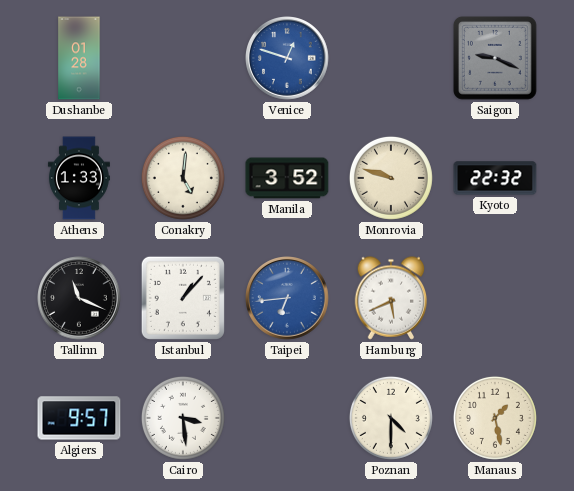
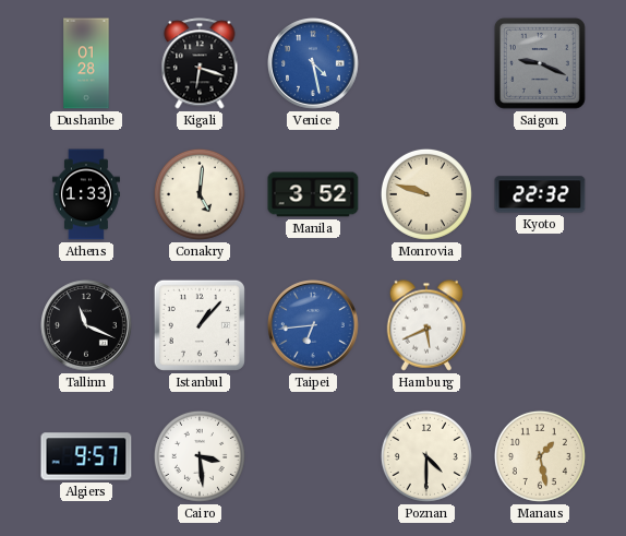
Kigali: none -> 6:18 (200, 63)
Venice: 12:48 -> 4:28 (314, 64)
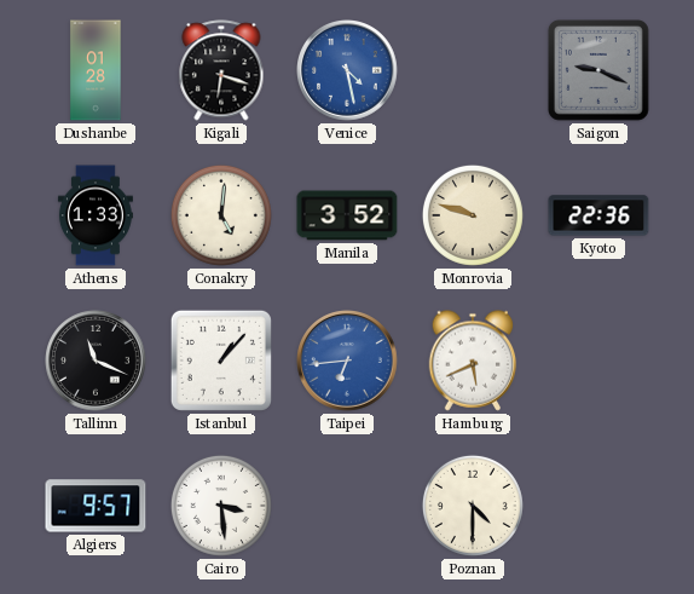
Kyoto: 22:32 -> 22:36 (598, 215)
Manaus: 1:28 -> none (540, 456)
